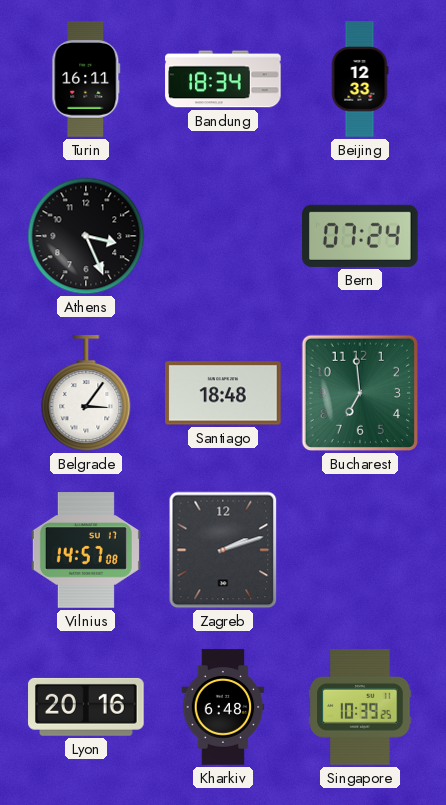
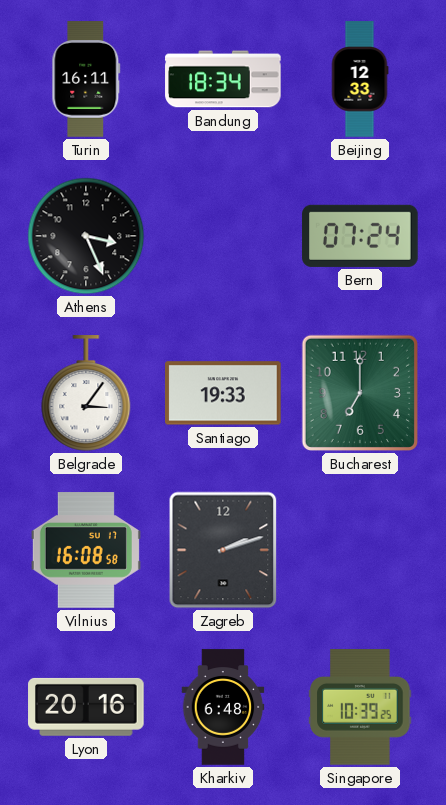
Santiago: 18:48 -> 19:33 (223, 393)
Bucharest: 6:59 -> 7:00 (360, 393)
Vilnius: 14:57 -> 16:08 (86, 550)
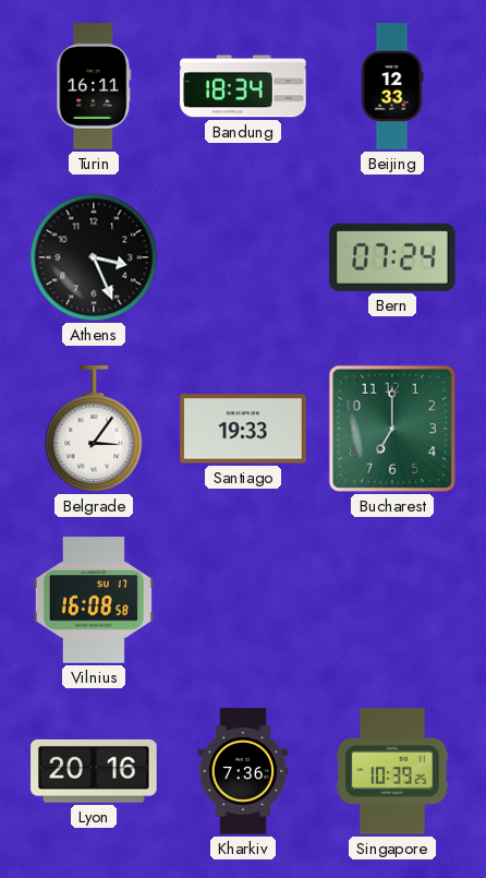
Zagreb: 2:12 -> none (223, 550)
Kharkiv: 6:48 -> 7:36 (243, 771)
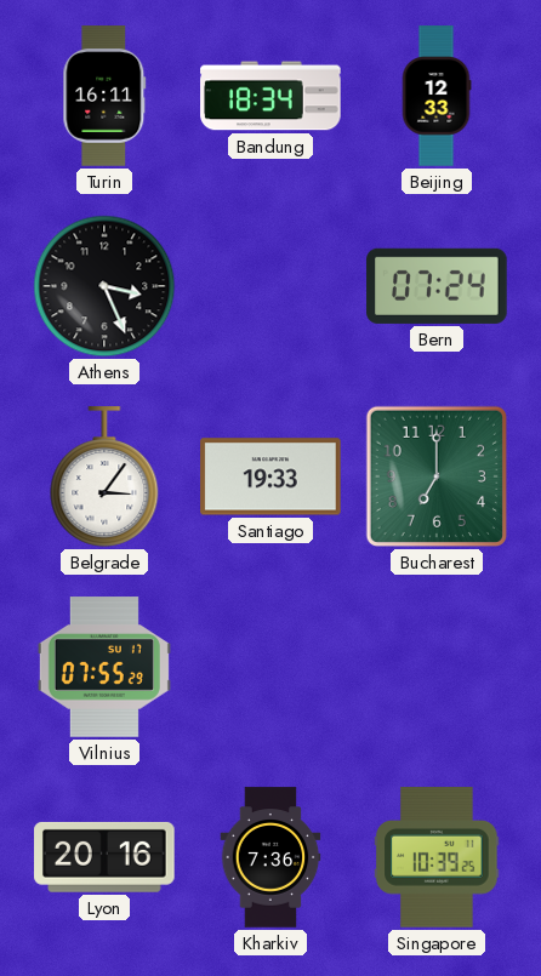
Vilnius: 16:08 -> 07:55 (104, 667)
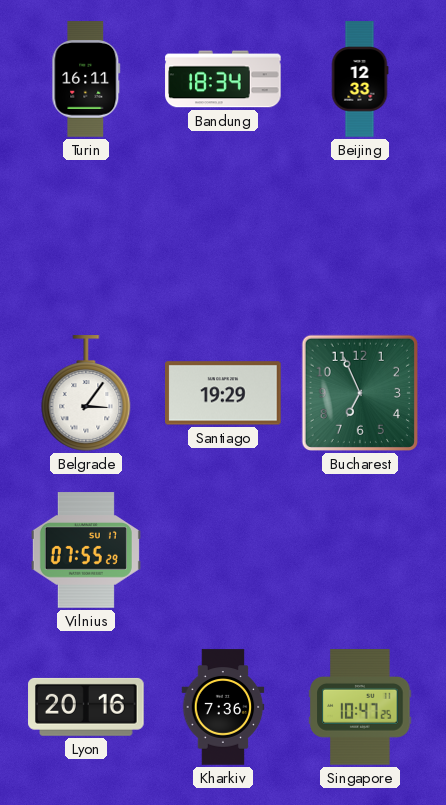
Athens: 3:26 -> none (104, 286)
Bern: 07:24 -> none (437, 286)
Santiago: 19:33 -> 19:29 (223, 393)
Bucharest: 7:00 -> 6:56 (360, 393)
Singapore: 10:39 -> 10:47 (360, 707)
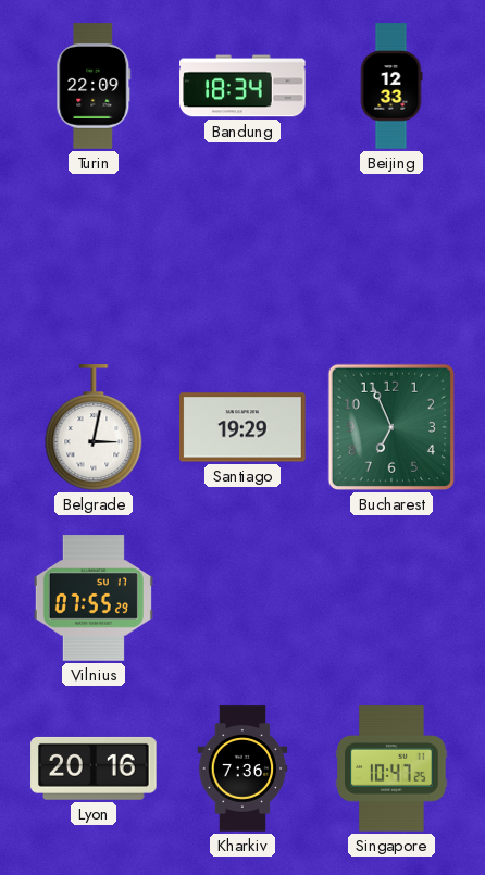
Turin: 16:11 -> 22:09 (94, 86)
Belgrade: 3:06 -> 3:02 (94, 427)
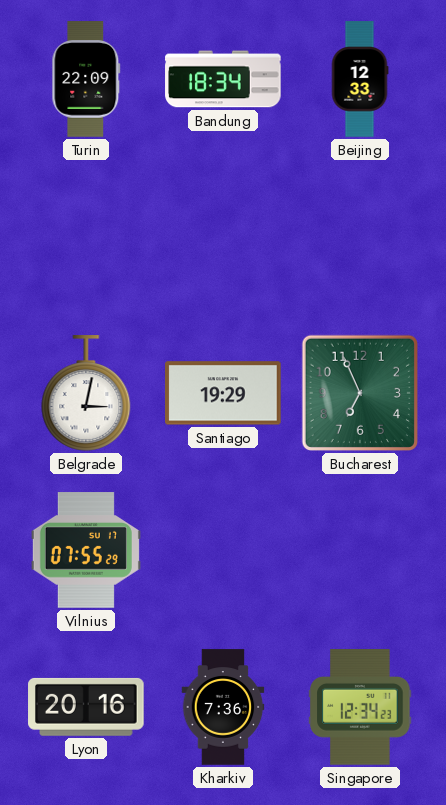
Singapore: 10:47 -> 12:34 (360, 707)
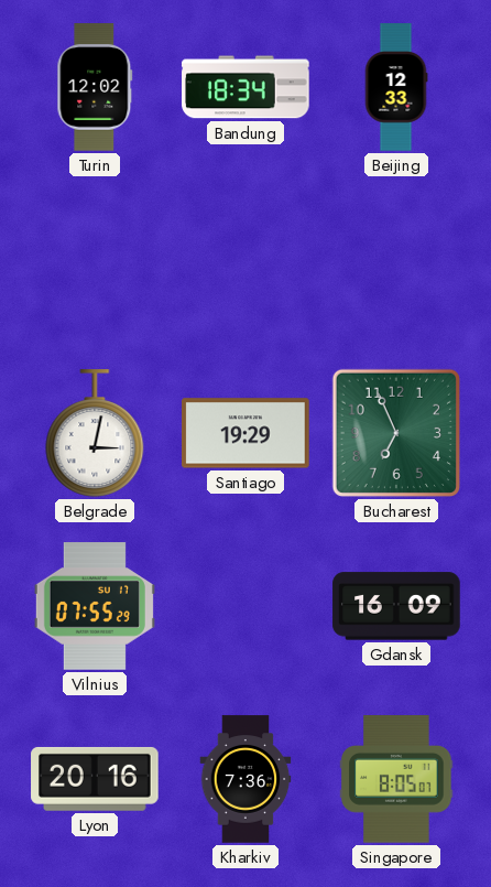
Turin: 22:09 -> 12:02 (95, 87)
Gdansk: none -> 16:09 (396, 606)
Singapore: 12:34 -> 8:05 (396, 779)
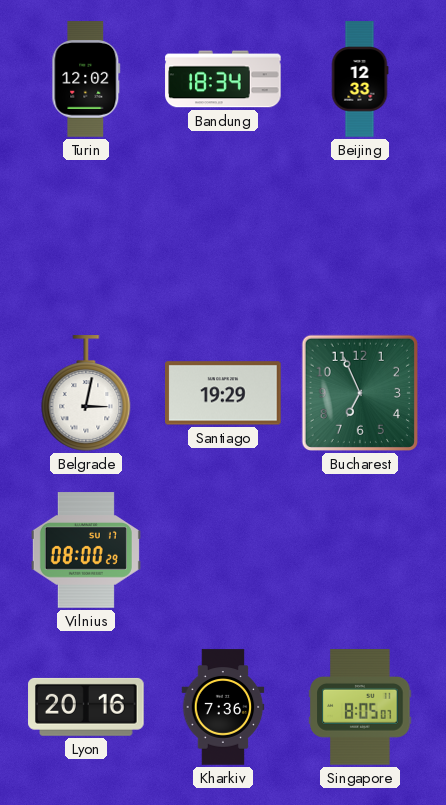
Vilnius: 07:55 -> 08:00 (86, 550)
Gdansk: 16:09 -> none (396, 606)
